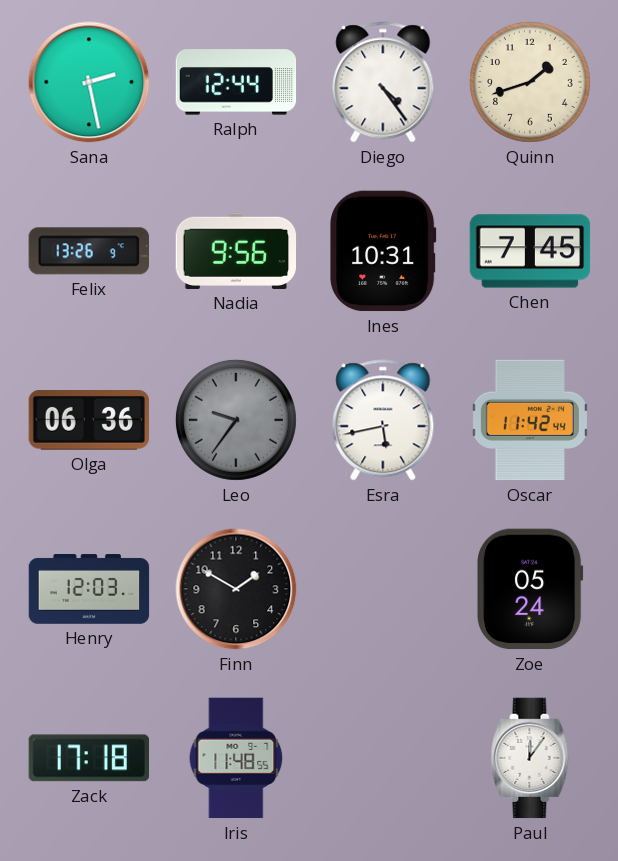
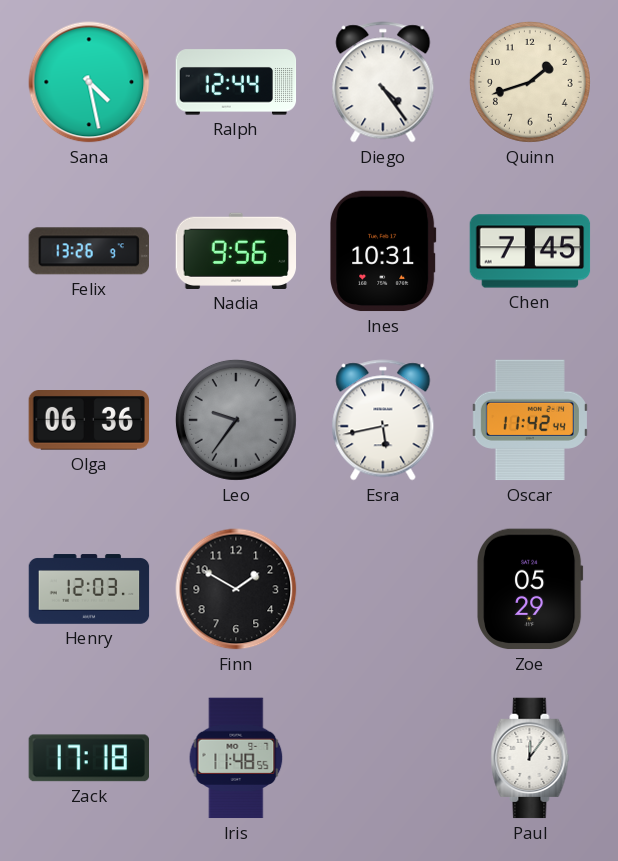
Sana: 2:28 -> 4:28 (89, 82)
Zoe: 05:24 -> 05:29 (531, 589)
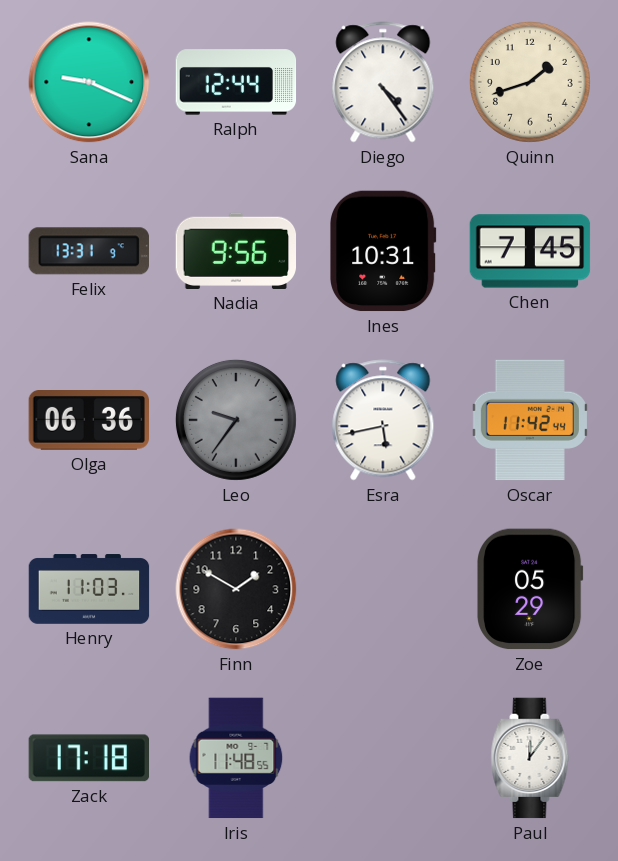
Sana: 4:28 -> 9:19 (89, 82)
Felix: 13:26 -> 13:31 (88, 251)
Henry: 12:03 -> 11:03 (89, 589)
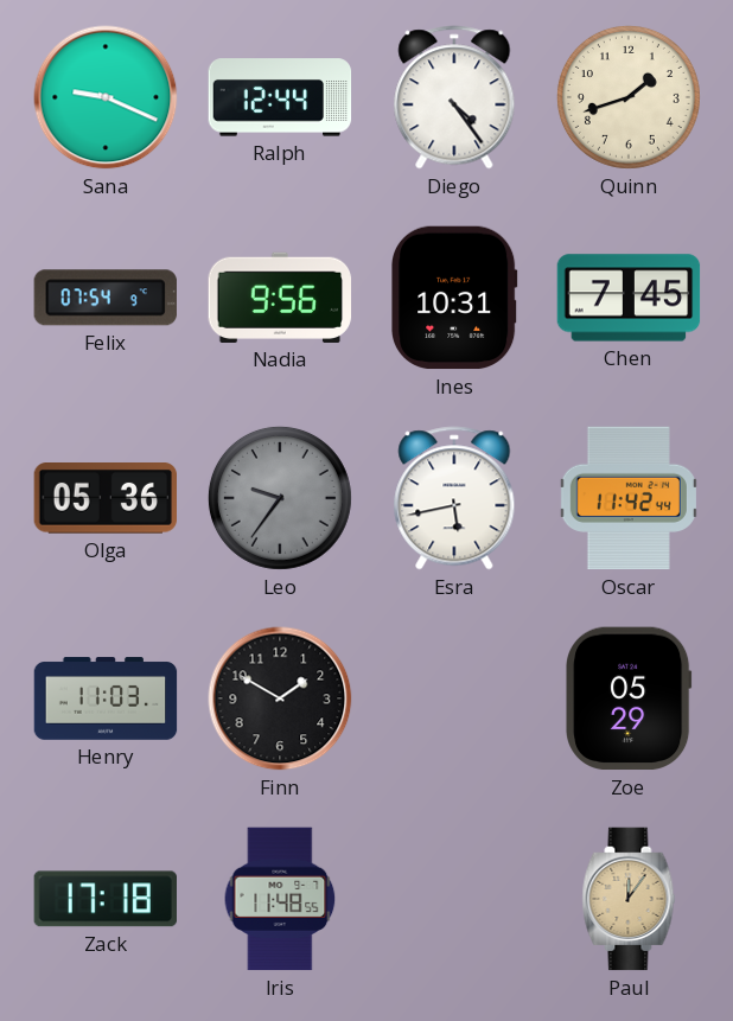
Felix: 13:31 -> 07:54 (104, 298)
Olga: 06:36 -> 05:36 (104, 499)
Paul dial: white -> champagne (629, 899)
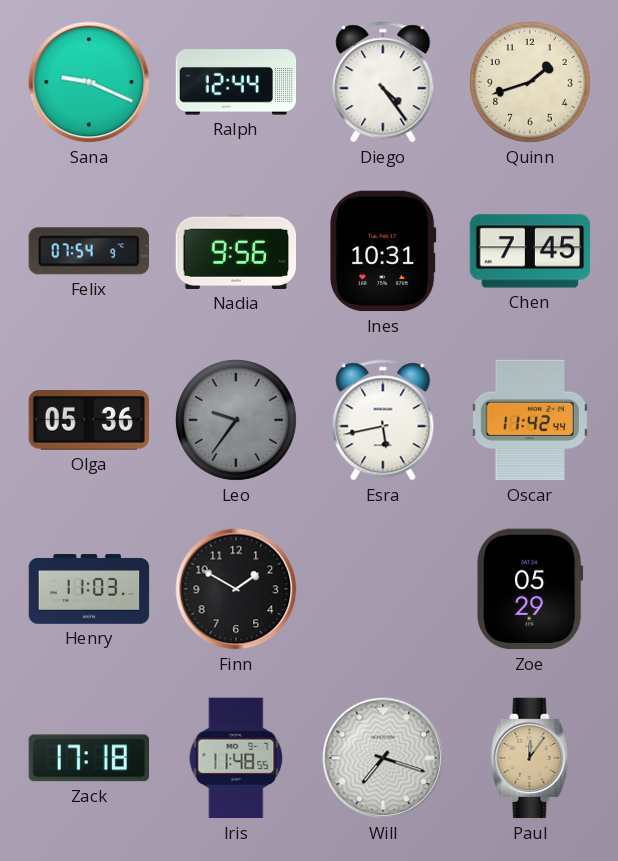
Will: none -> 7:18 (383, 758)
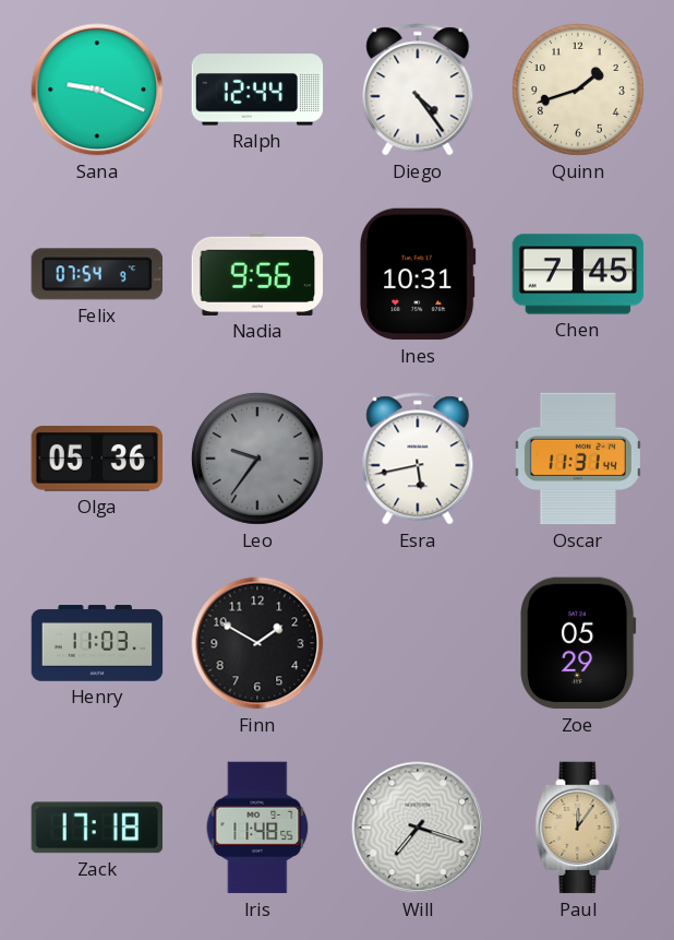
Oscar: 11:42 -> 11:31 (578, 459)
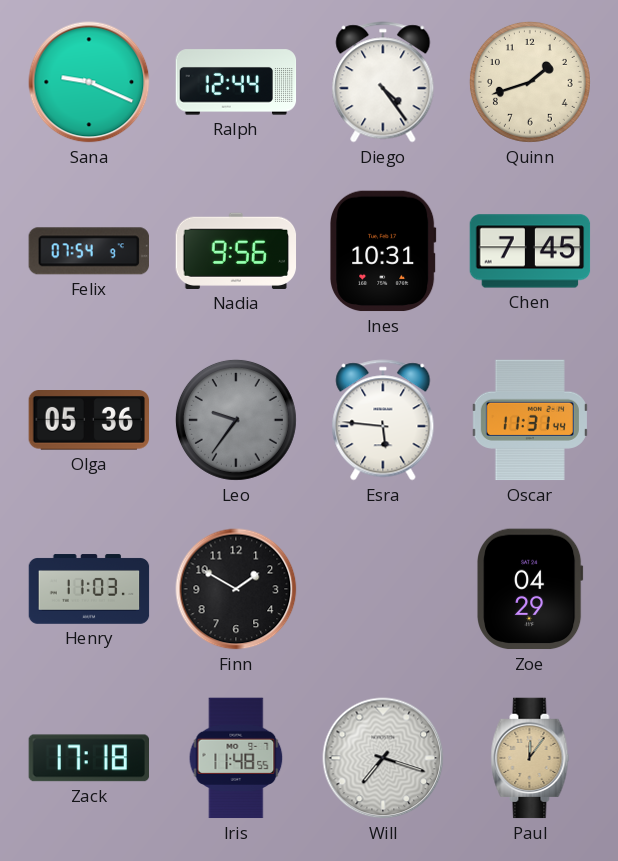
Esra: 5:43 -> 5:46 (383, 420)
Zoe: 05:29 -> 04:29 (531, 589)
